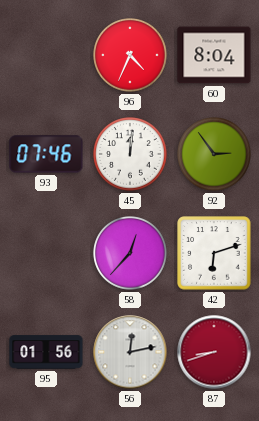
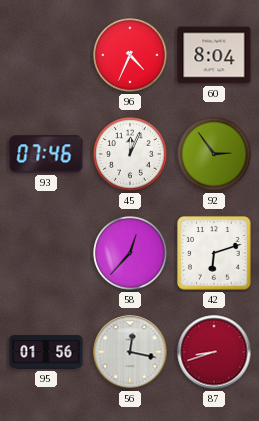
45: 12:01 -> 12:04 (130, 154)
56: 12:13 -> 12:17 (130, 352)
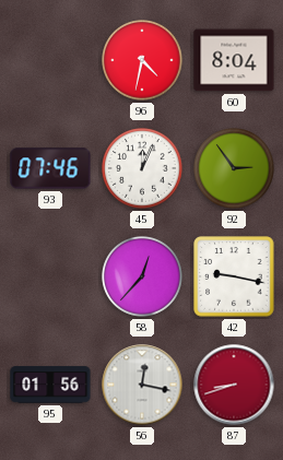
96: 4:34 -> 4:32 (142, 60)
42: 6:12 -> 9:17 (234, 276)
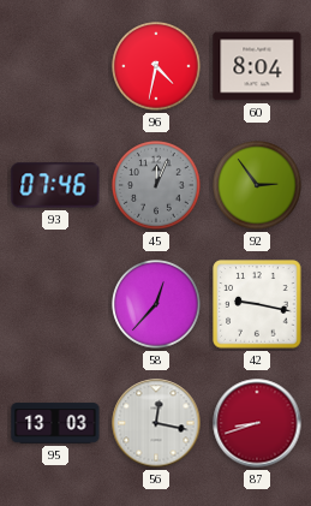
45 dial: white -> grey (156, 185)
95: 01:56 -> 13:03 (55, 423)
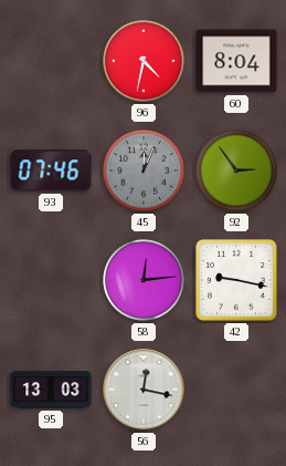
58: 12:37 -> 12:14 (144, 280)
87: 8:42 -> none (257, 423)
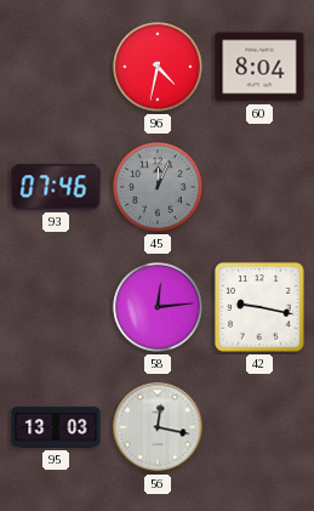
92: 2:54 -> none (236, 170)
